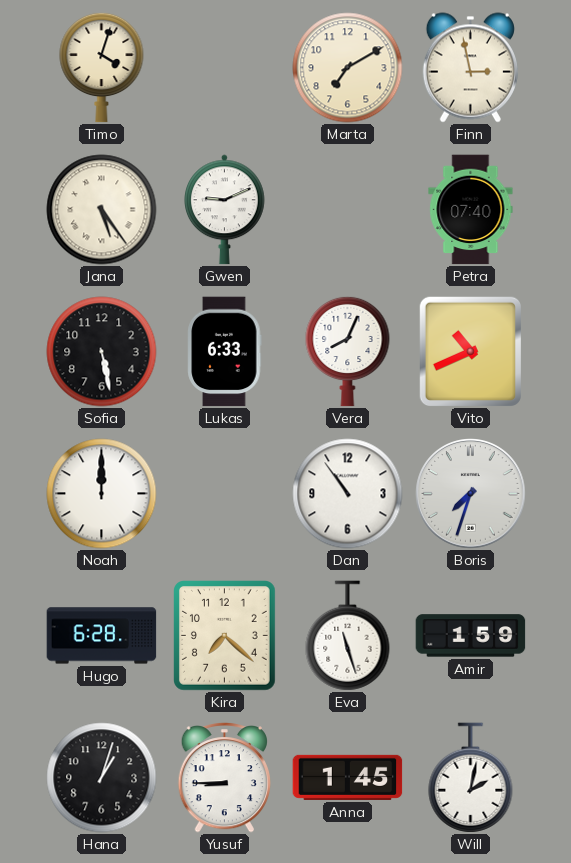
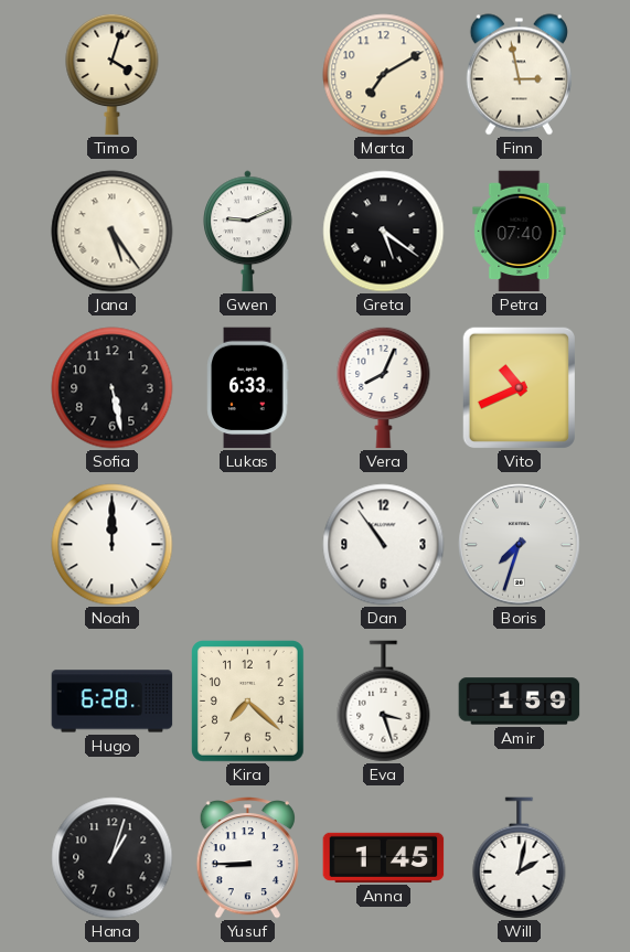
Greta: none -> 5:21 (384, 232)
Eva: 11:27 -> 3:27 (384, 702)
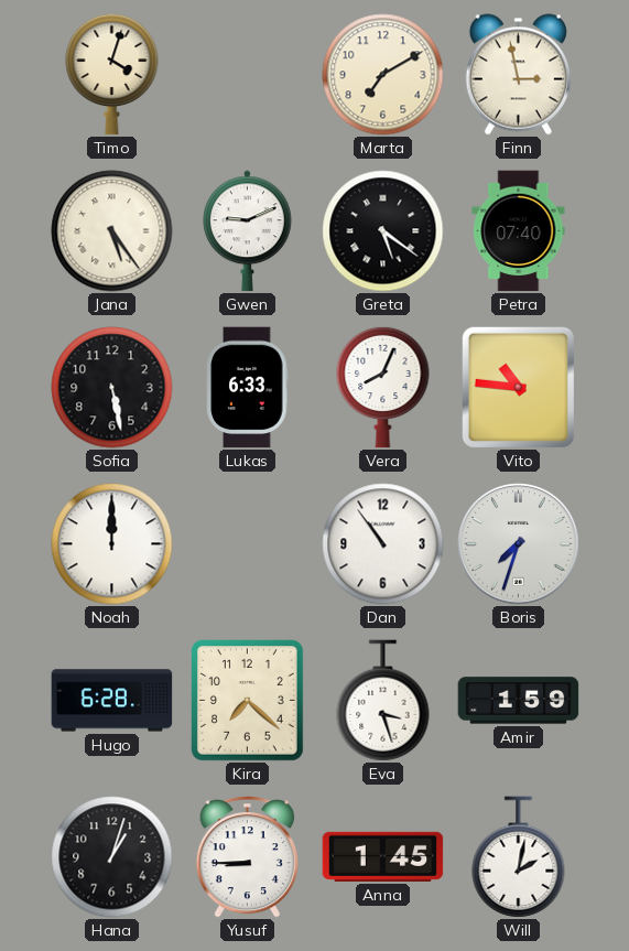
Vito: 10:41 -> 10:46 (518, 387)
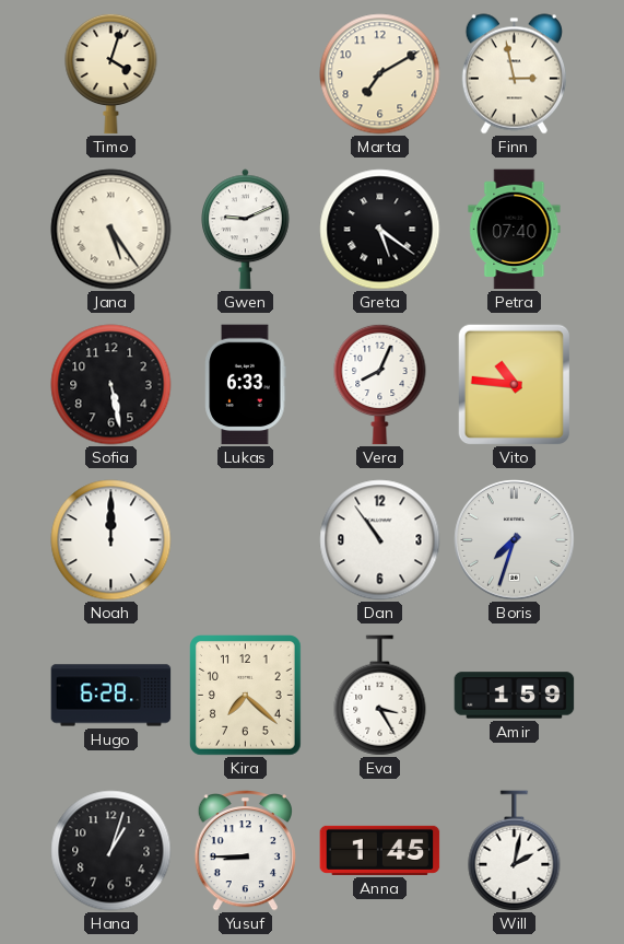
Eva: 3:27 -> 3:25 (380, 696)
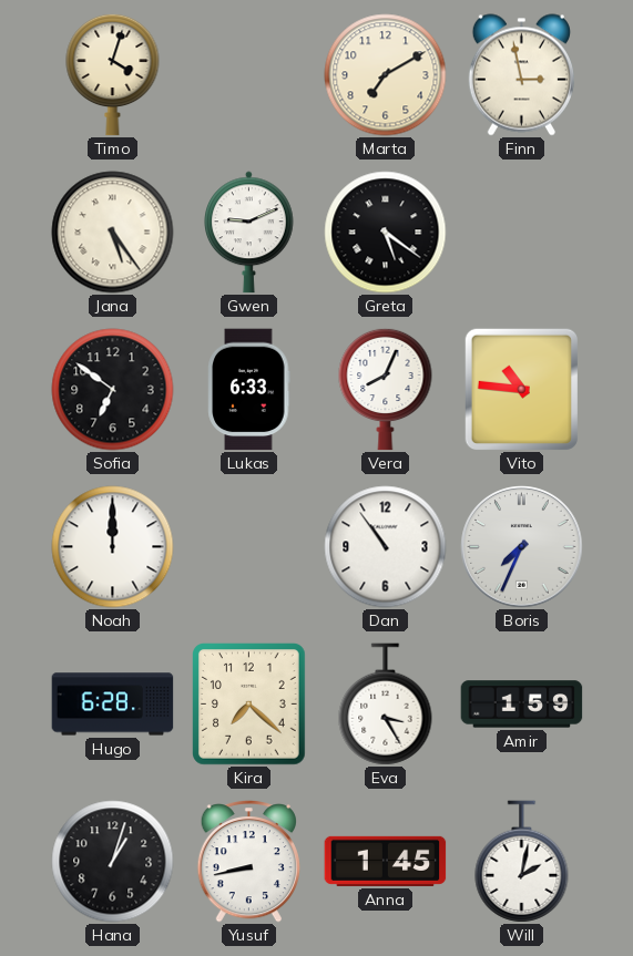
Petra: 07:40 -> none (515, 230)
Sofia: 5:28 -> 6:51 (113, 390)
Boris: 7:33 -> 7:34 (522, 547)
Yusuf: 8:45 -> 8:43 (248, 862)
